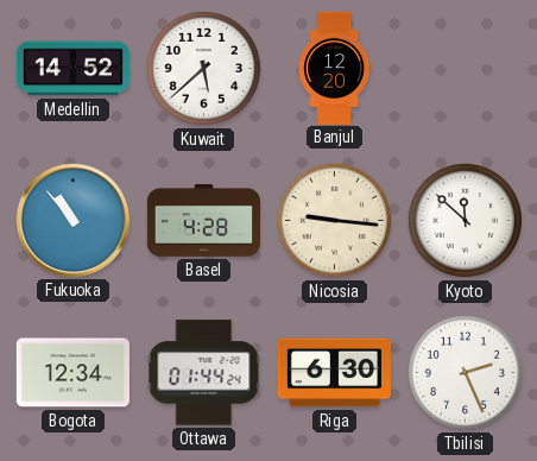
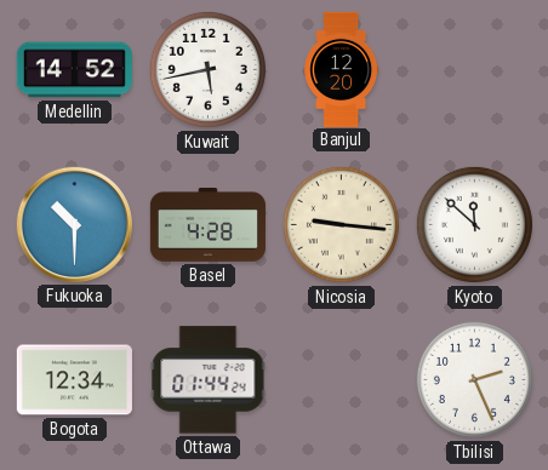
Kuwait: 5:38 -> 5:43 (207, 69)
Fukuoka: 10:53 -> 10:30 (74, 224)
Riga: 6:30 -> none (334, 373)
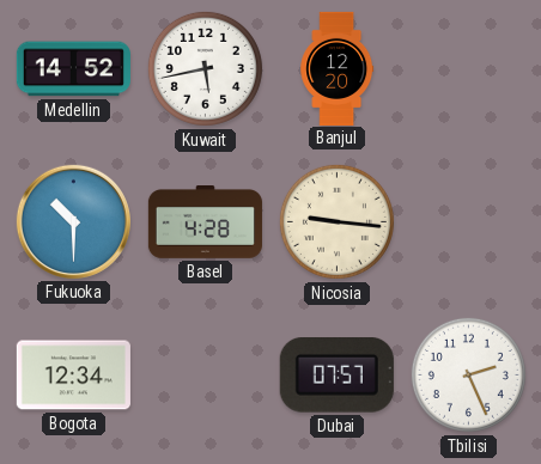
Kyoto: 11:52 -> none (474, 224)
Ottawa: 01:44 -> none (209, 380)
Dubai: none -> 07:57 (336, 376)
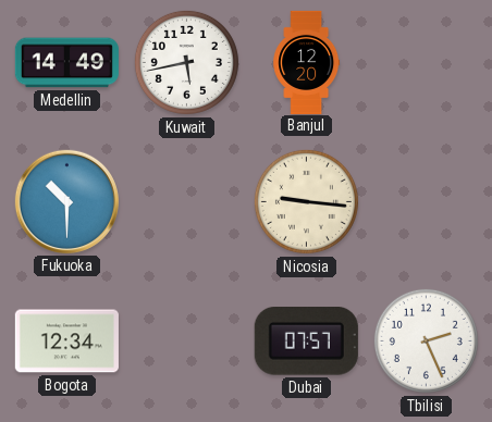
Medellin: 14:52 -> 14:49 (66, 63)
Basel: 4:28 -> none (205, 222)
